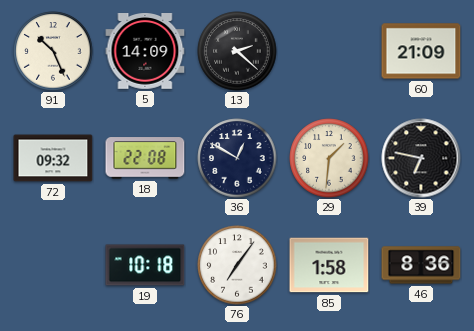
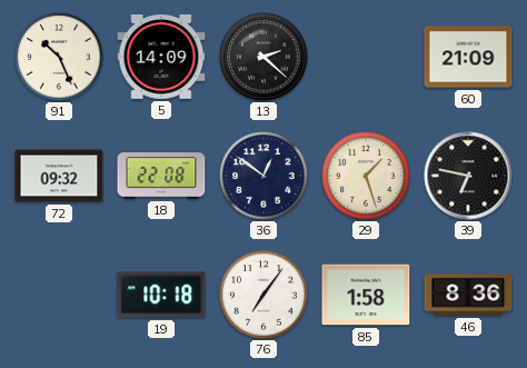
36: 12:50 -> 12:51 (263, 176)
29: 1:31 -> 1:27 (366, 176)
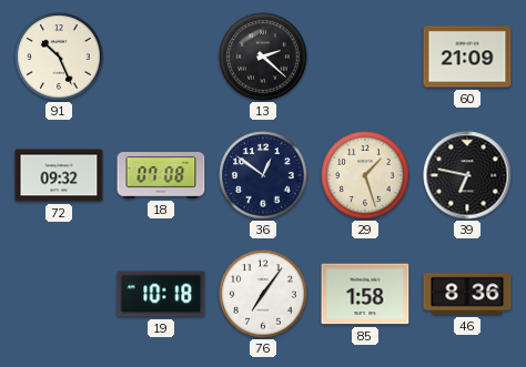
5: 14:09 -> none (161, 58)
18: 22:08 -> 07:08 (161, 175)
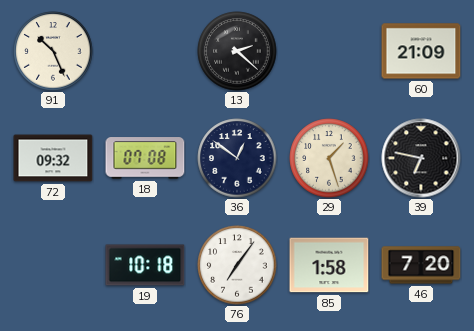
46: 8:36 -> 7:20 (421, 265)
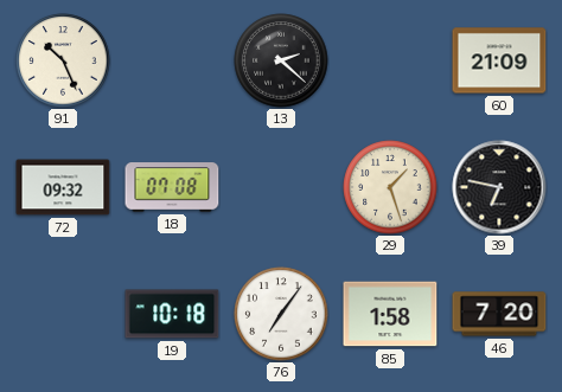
36: 12:51 -> none (237, 158)
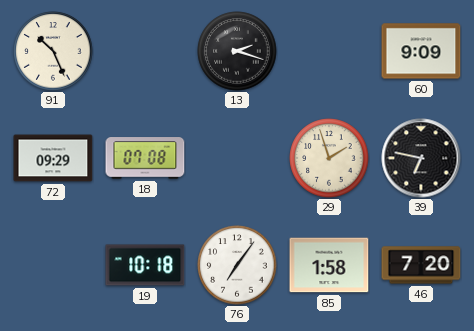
13: 2:22 -> 2:18 (237, 51)
60: 21:09 -> 9:09 (421, 51)
72: 09:32 -> 09:29 (53, 158)
29: 1:27 -> 1:57 (329, 158)
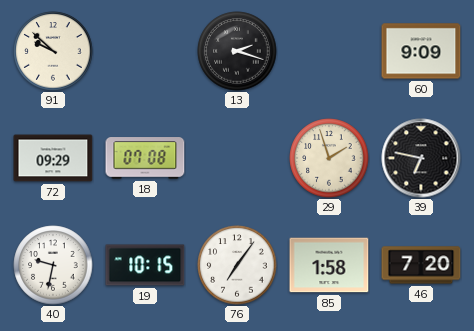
91: 10:26 -> 9:52 (53, 51)
40: none -> 9:32 (53, 265)
19: 10:18 -> 10:15 (145, 265)
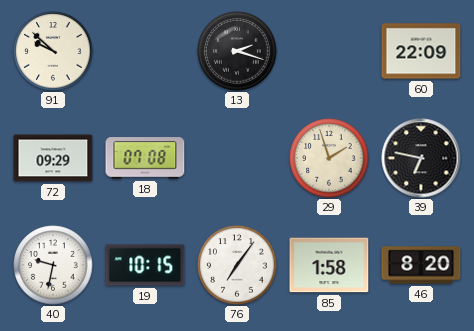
60: 9:09 -> 22:09 (421, 51)
46: 7:20 -> 8:20 (421, 265)
